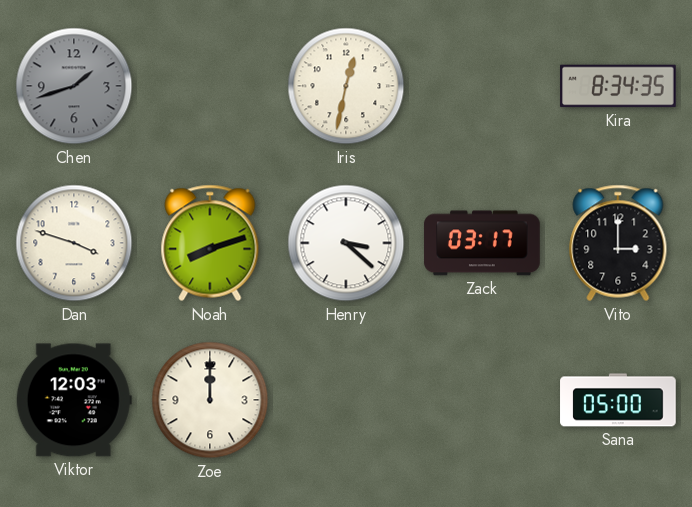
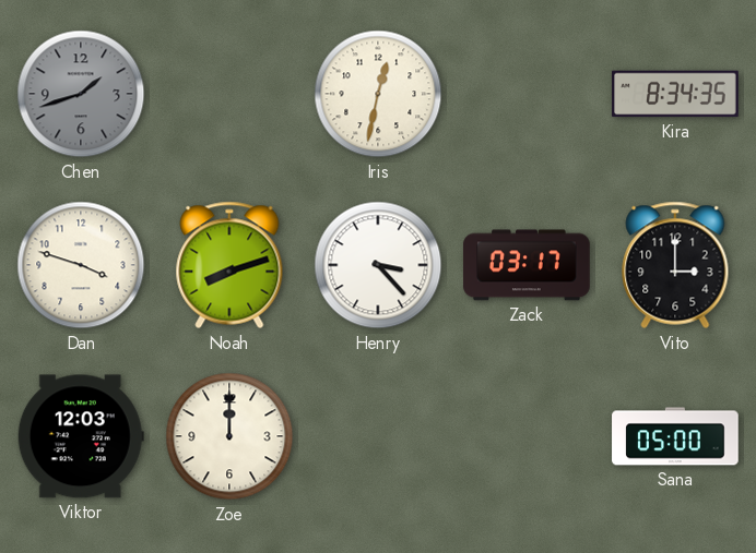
Henry: 3:22 -> 3:23 (378, 265)
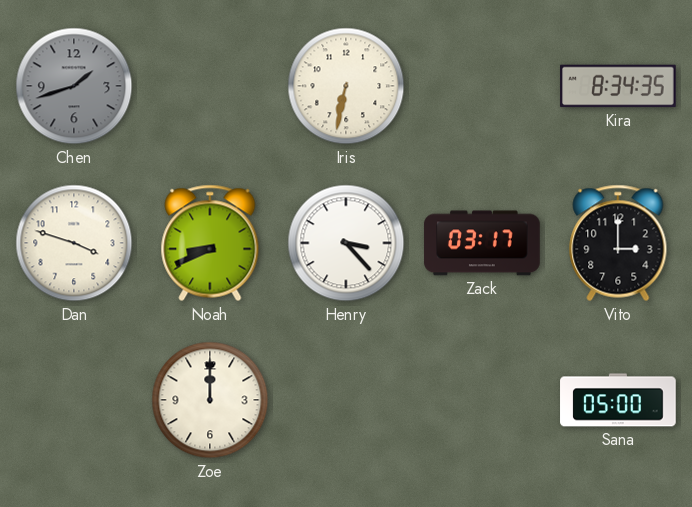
Iris: 12:32 -> 6:32 (346, 86)
Noah: 8:12 -> 8:41 (210, 243)
Viktor: 12:03 -> none (81, 436)
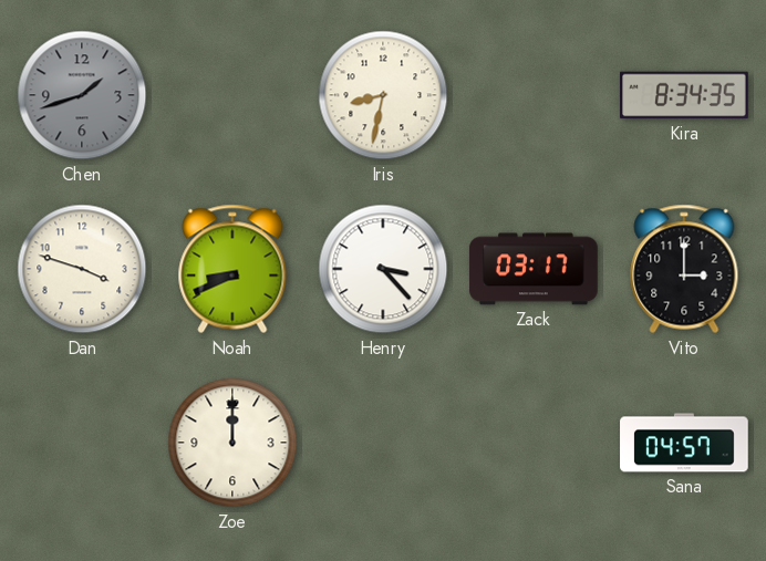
Iris: 6:32 -> 8:32 (383, 95)
Sana: 05:00 -> 04:57 (684, 443)
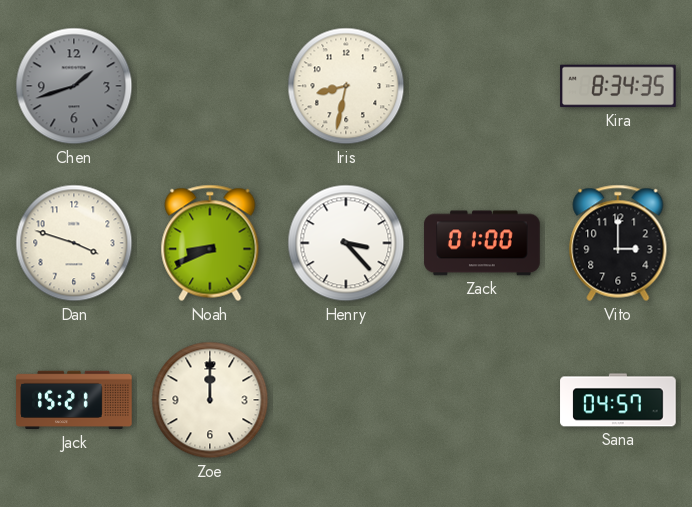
Zack: 03:17 -> 01:00 (482, 243)
Jack: none -> 15:21 (74, 400)
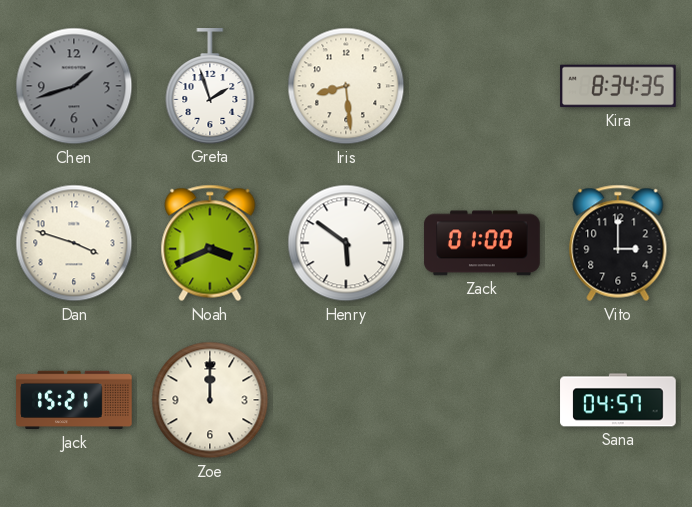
Greta: none -> 1:57 (210, 86)
Iris: 8:32 -> 8:29 (346, 86)
Noah: 8:41 -> 3:41 (210, 243)
Henry: 3:23 -> 5:51 (346, 243)
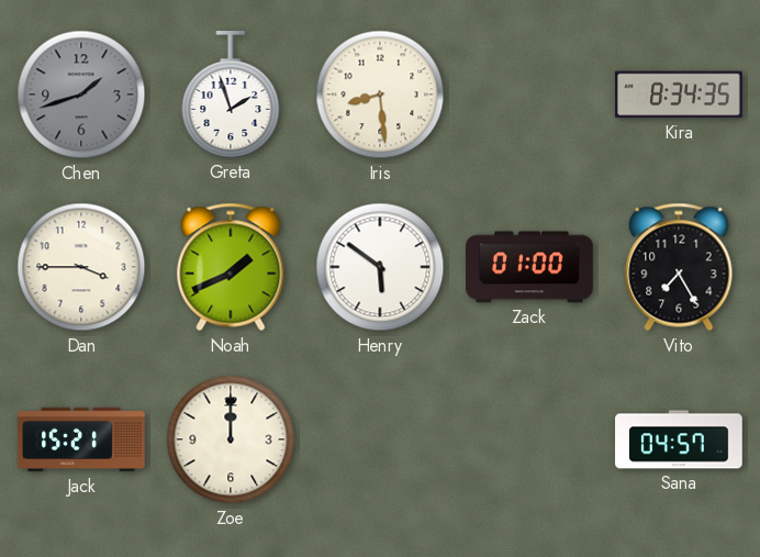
Dan: 3:48 -> 3:45 (81, 267)
Noah: 3:41 -> 1:41 (231, 267)
Vito: 3:00 -> 7:25 (679, 267)
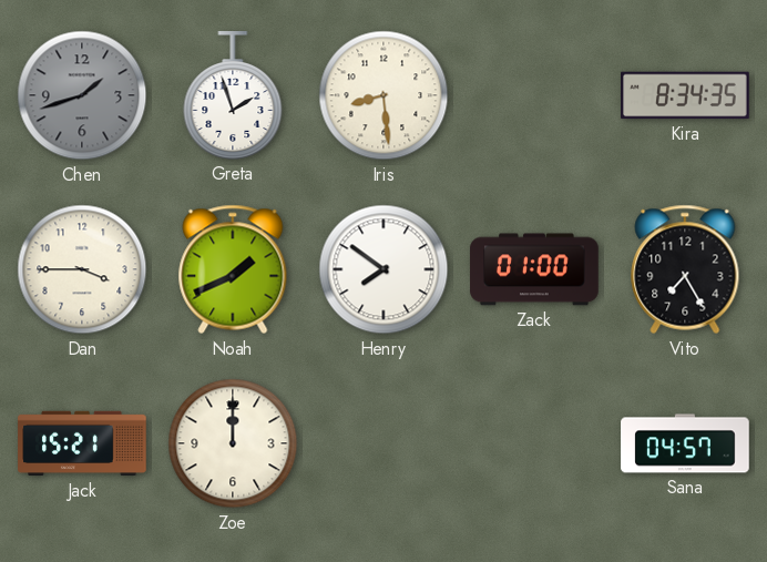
Henry: 5:51 -> 7:51 (383, 269)
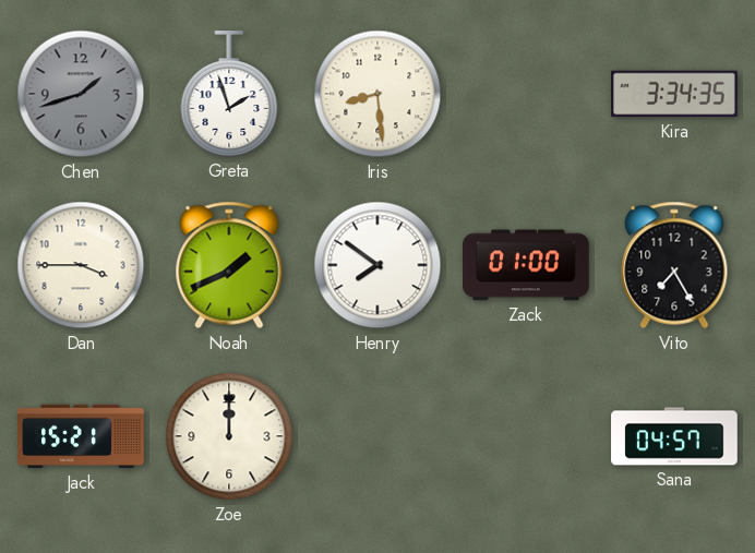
Kira: 8:34 -> 3:34 (674, 94)
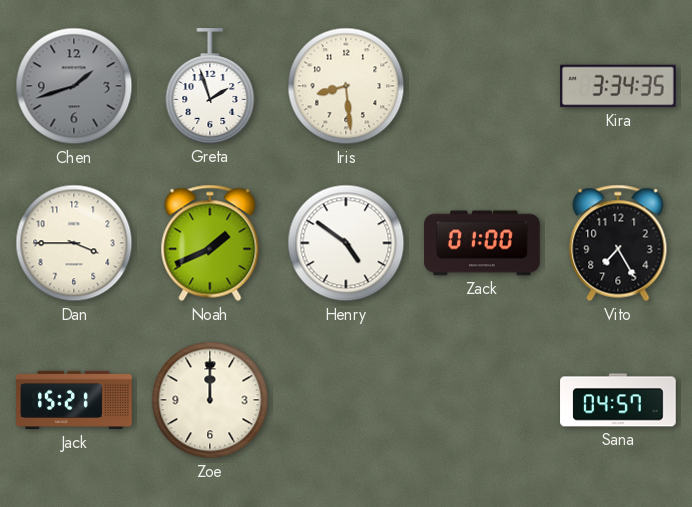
Henry: 7:51 -> 4:51 (346, 243)
